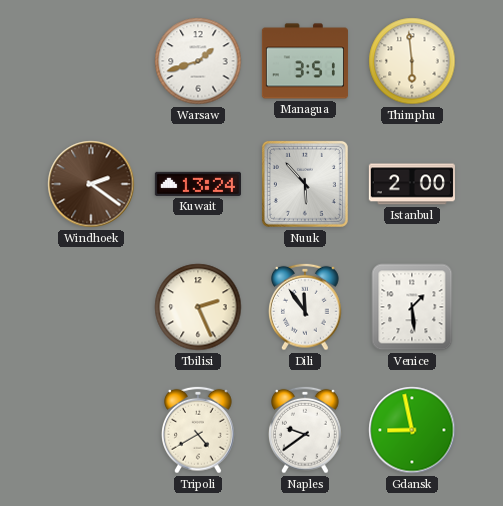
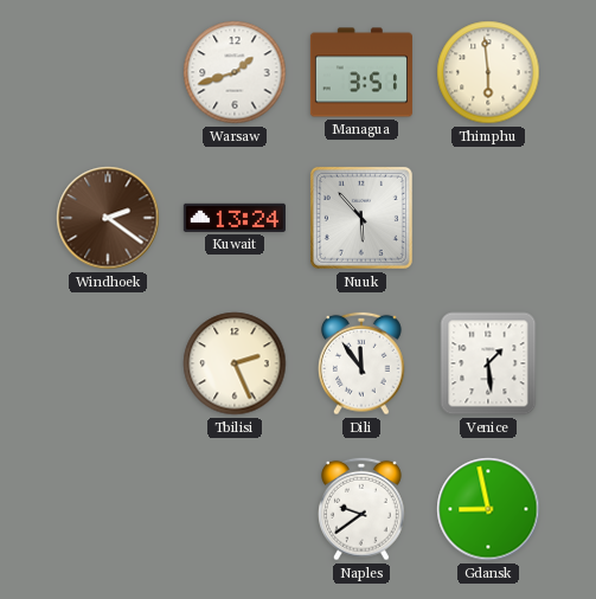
Istanbul: 2:00 -> none (412, 184)
Tripoli: 4:40 -> none (199, 430)
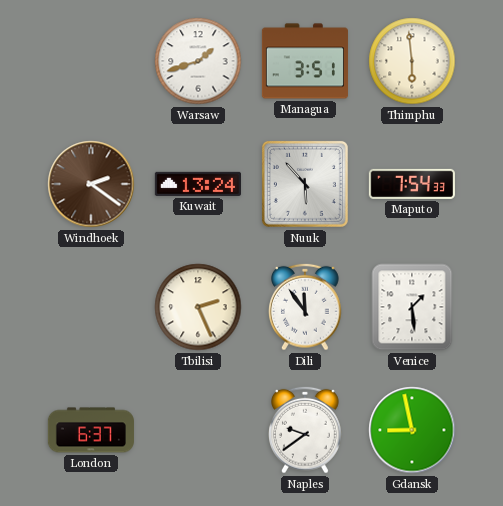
Maputo: none -> 7:54 (412, 184)
London: none -> 6:37 (91, 430)
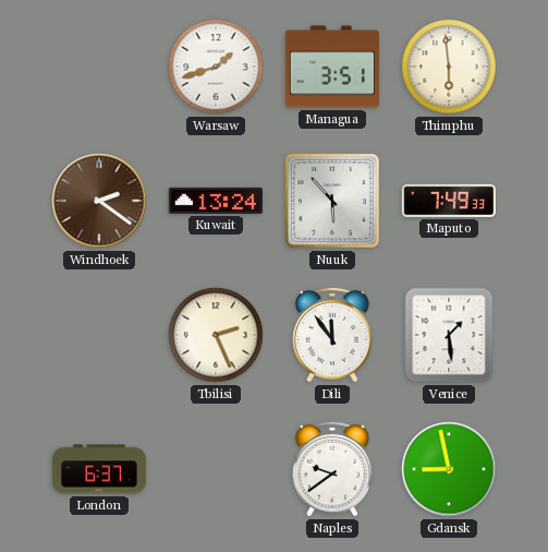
Maputo: 7:54 -> 7:49 (449, 201)
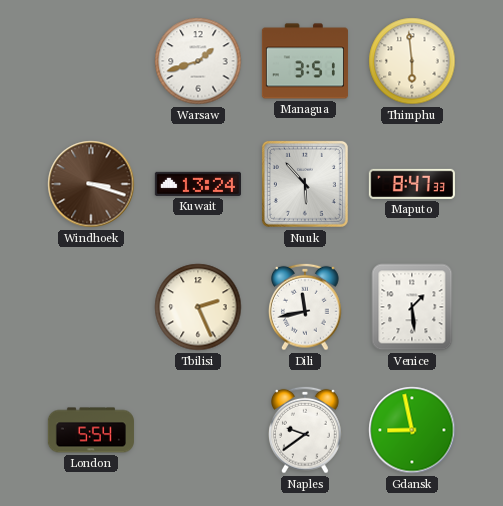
Windhoek: 2:21 -> 3:18 (91, 184)
Maputo: 7:49 -> 8:47 (412, 184)
Dili: 11:54 -> 11:43 (306, 307)
London: 6:37 -> 5:54 (91, 430)
